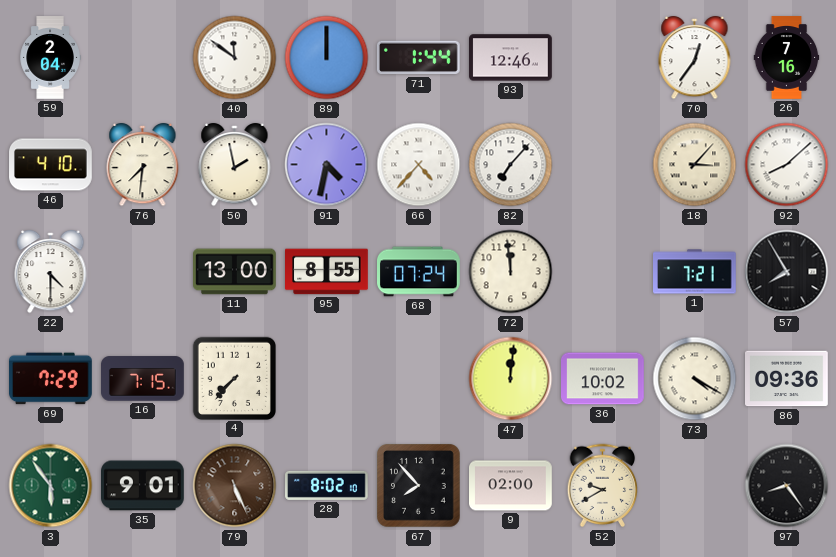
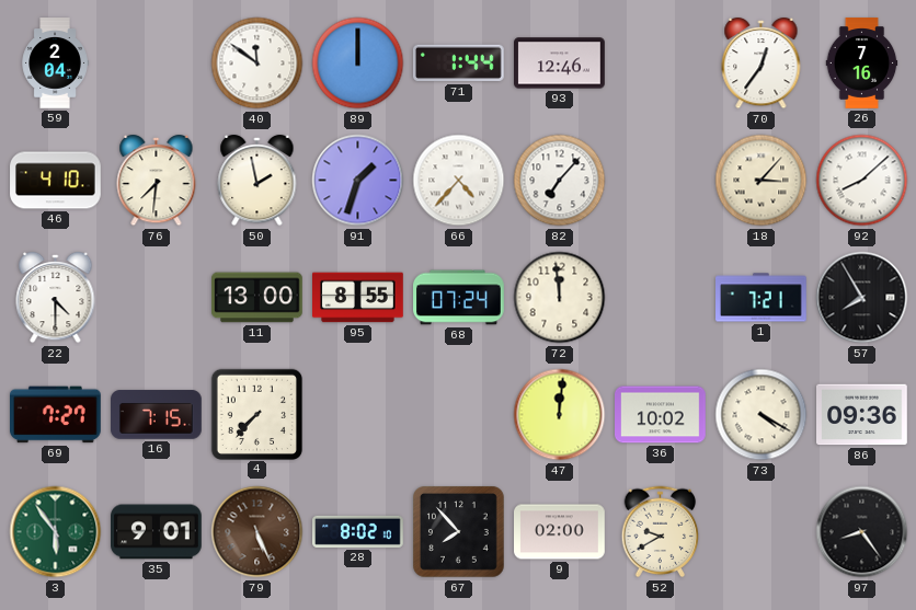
91: 4:32 -> 1:33 (358, 181)
69: 7:29 -> 7:27 (56, 415)
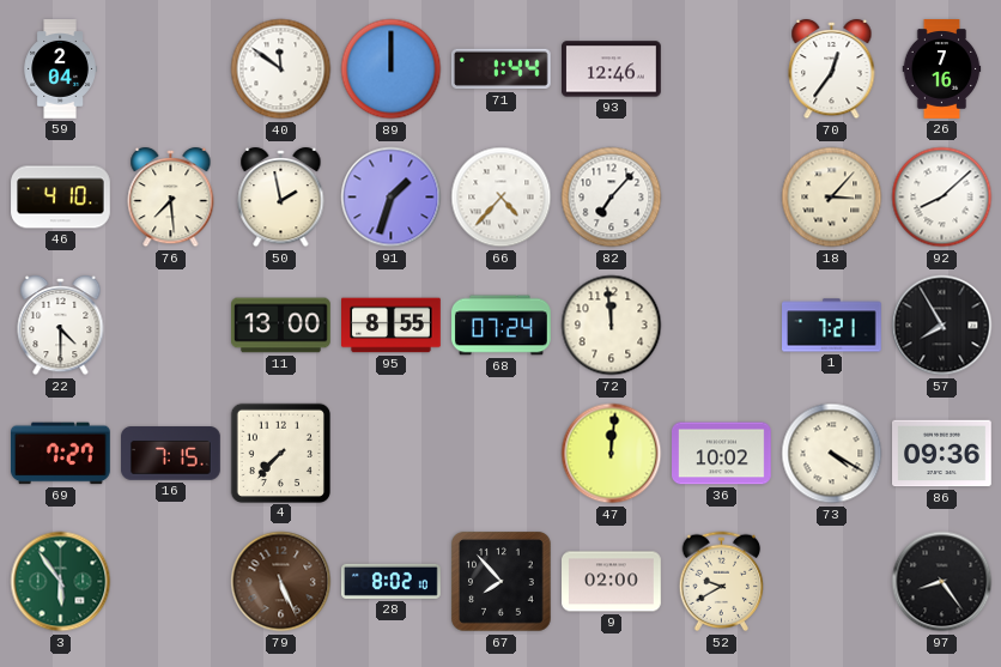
76: 7:31 -> 7:29 (171, 198)
35: 9:01 -> none (157, 532)
